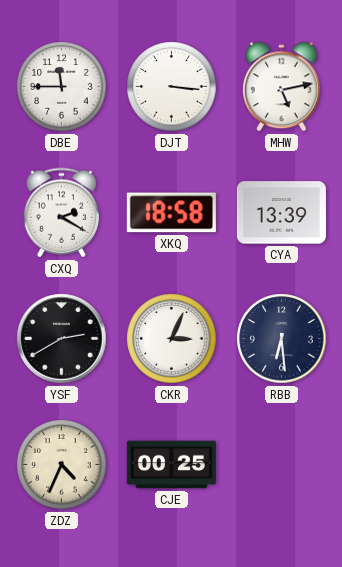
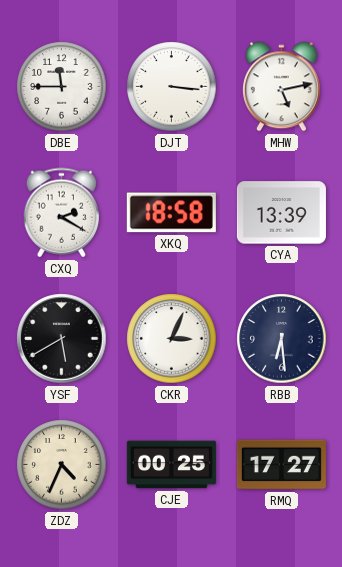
YSF: 2:40 -> 5:40 (62, 339)
RMQ: none -> 17:27 (281, 465)
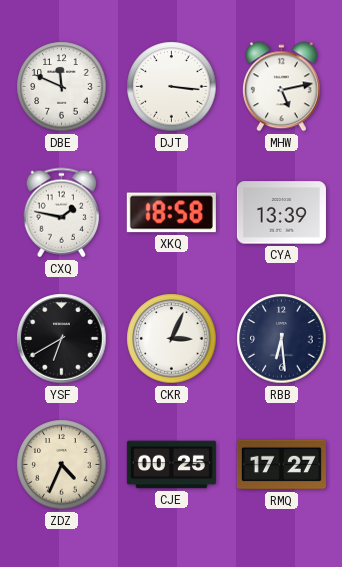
DBE: 11:45 -> 11:49 (62, 87)
CXQ: 2:20 -> 1:47 (62, 213)
YSF: 5:40 -> 6:40 (62, 339)
